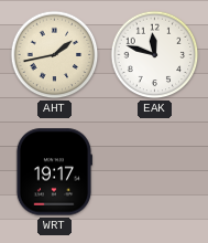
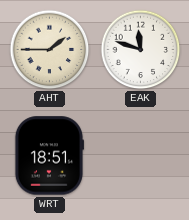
AHT: 1:43 -> 1:45 (50, 50)
WRT: 19:17 -> 18:51 (49, 156)
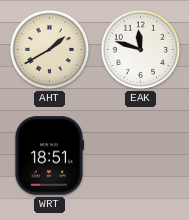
AHT: 1:45 -> 1:40 (50, 50)
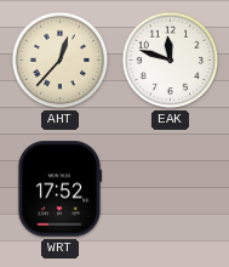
AHT: 1:40 -> 12:37 (61, 61)
WRT: 18:51 -> 17:52 (59, 189)
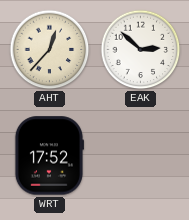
EAK: 11:48 -> 2:52 (141, 50)
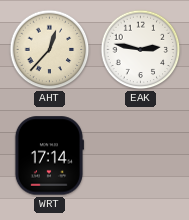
EAK: 2:52 -> 2:47 (141, 50)
WRT: 17:52 -> 17:14 (49, 156)
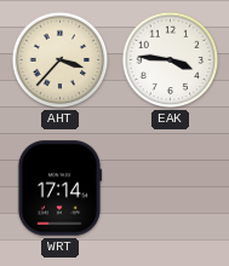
AHT: 12:37 -> 3:37 (61, 60)
EAK: 2:47 -> 3:46 (171, 60)
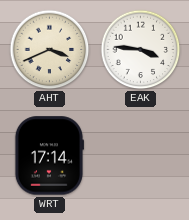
AHT: 3:37 -> 3:41 (50, 50)
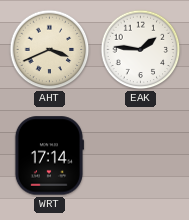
EAK: 3:46 -> 1:46 (141, 50)
